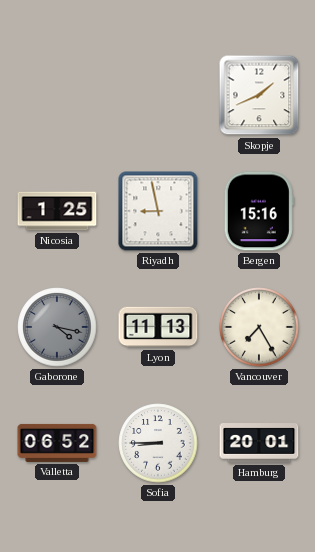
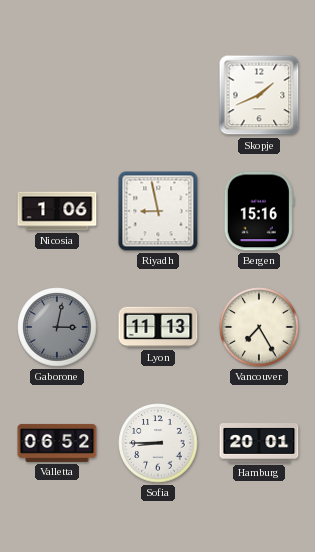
Nicosia: 1:25 -> 1:06 (57, 211)
Gaborone: 4:17 -> 3:02 (57, 327)
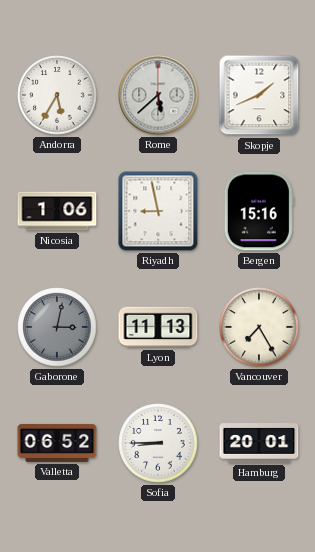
Andorra: none -> 5:35 (57, 95)
Rome: none -> 5:38 (158, 95)
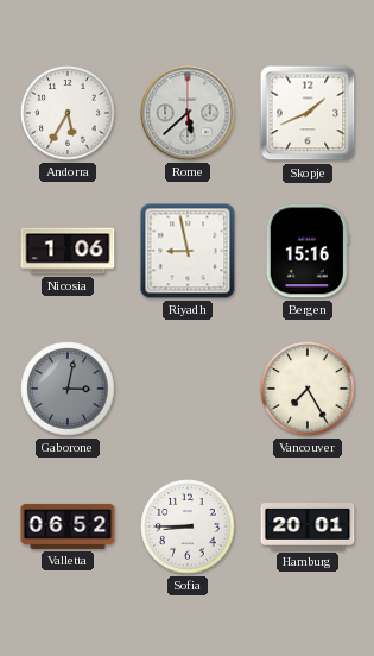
Lyon: 11:13 -> none (158, 327)
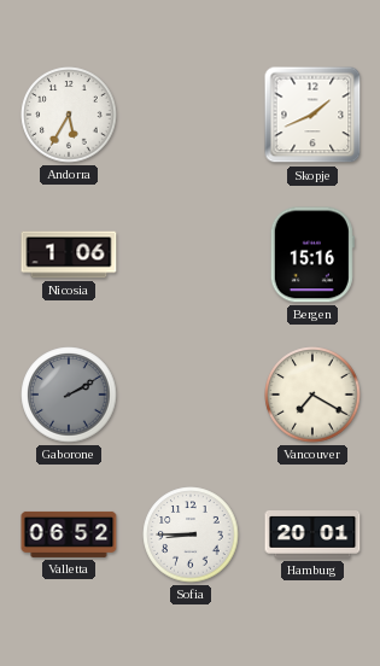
Rome: 5:38 -> none (188, 113)
Riyadh: 8:58 -> none (188, 251)
Gaborone: 3:02 -> 2:10 (69, 395)
Vancouver: 7:25 -> 7:20 (312, 395)
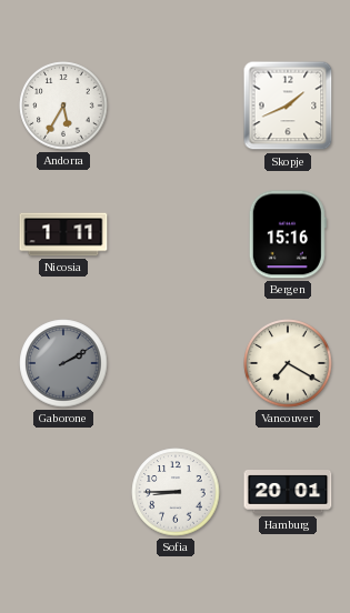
Nicosia: 1:06 -> 1:11 (63, 234)
Valletta: 06:52 -> none (69, 534)
